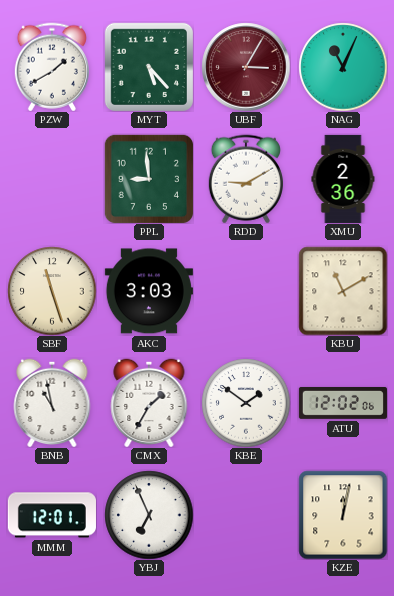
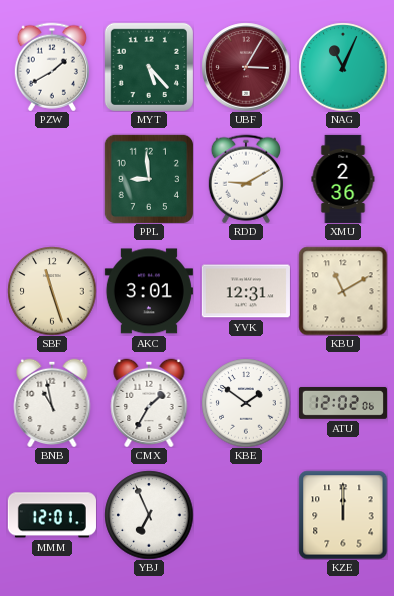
AKC: 3:03 -> 3:01 (149, 291)
YVK: none -> 12:31 (246, 291)
KZE: 12:02 -> 12:00 (343, 515)
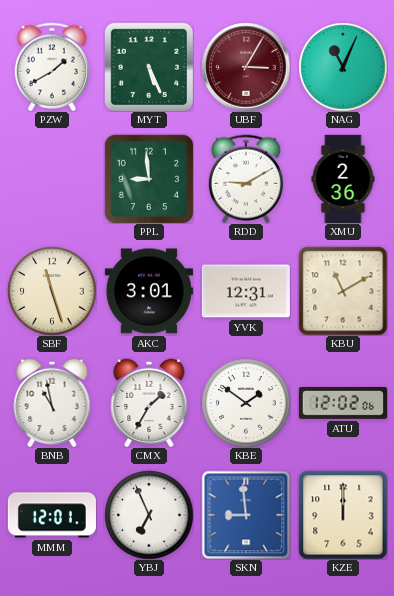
MYT: 5:23 -> 5:26 (148, 66)
SKN: none -> 8:59 (246, 515)
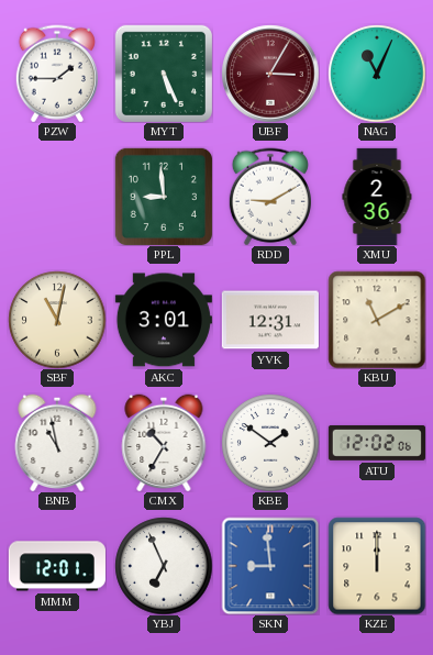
PZW: 1:40 -> 1:45 (57, 74)
SBF: 11:27 -> 11:02 (57, 320)
CMX: 1:35 -> 10:35 (164, 443)
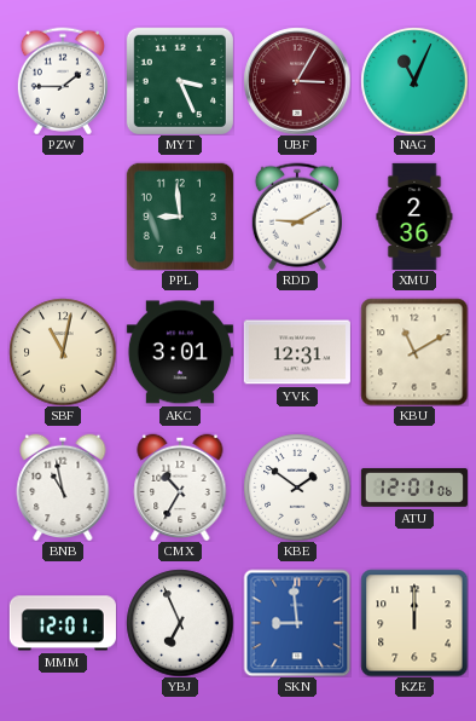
MYT: 5:26 -> 3:26 (179, 80)
ATU: 12:02 -> 12:01 (414, 488)
